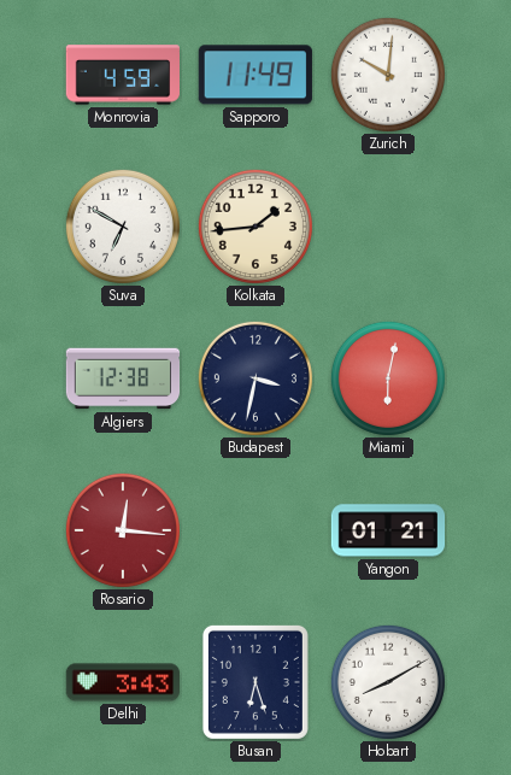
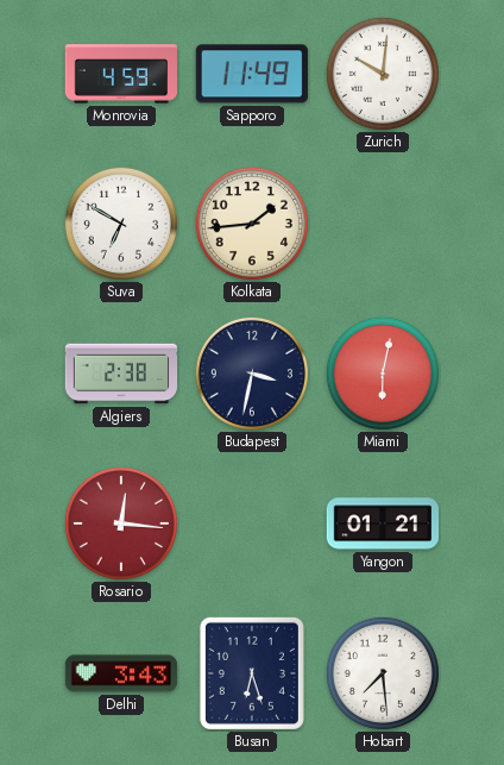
Algiers: 12:38 -> 2:38 (121, 374)
Hobart: 8:10 -> 7:29 (383, 673)
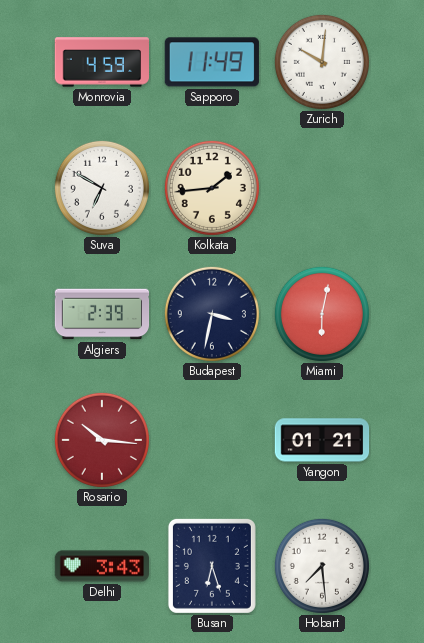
Algiers: 2:38 -> 2:39 (102, 314)
Rosario: 12:16 -> 10:16 (102, 440)
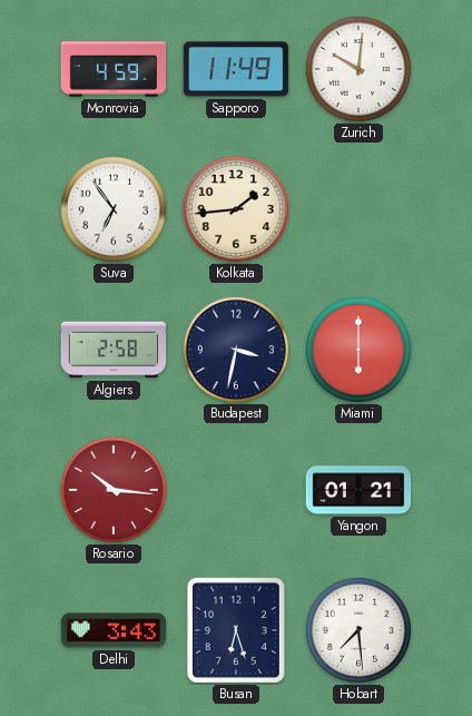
Suva: 6:50 -> 6:54 (114, 209)
Algiers: 2:39 -> 2:58 (114, 350)
Miami: 6:02 -> 6:00 (358, 350)
